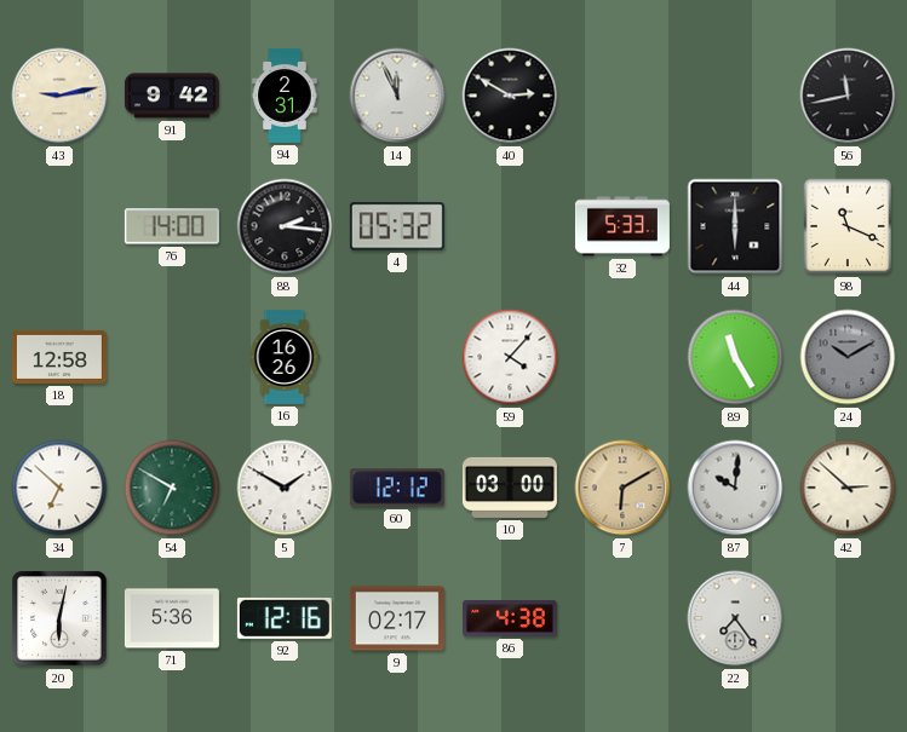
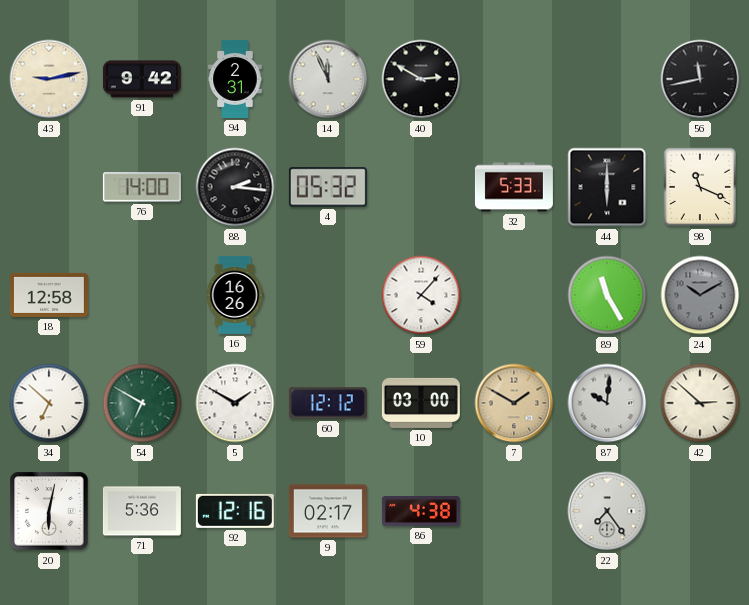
7: 6:10 -> 1:50 (514, 403)
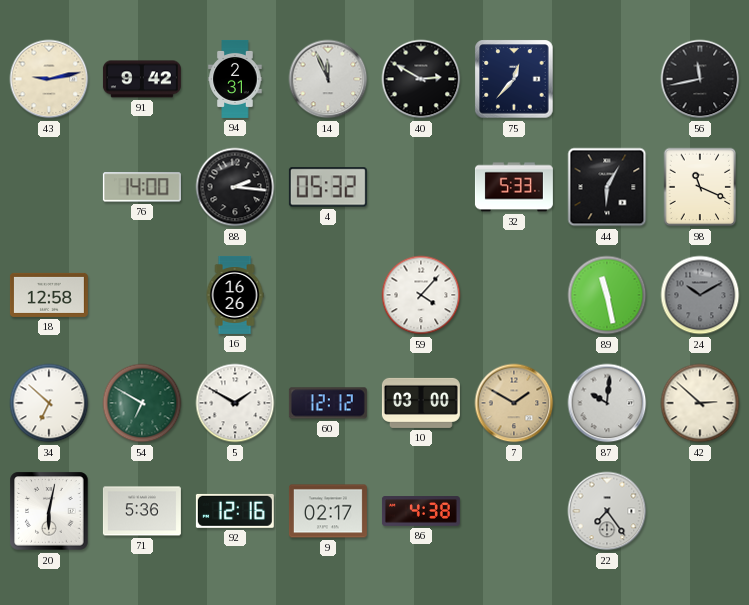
75: none -> 12:37 (514, 79)
44: 6:00 -> 6:05 (607, 187)
89: 11:25 -> 11:28 (607, 295)
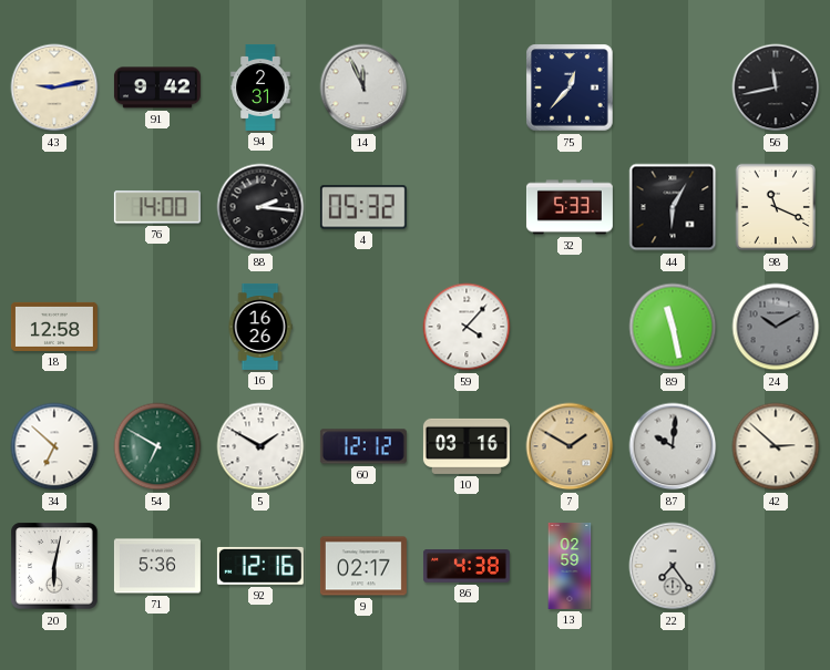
40: 2:50 -> none (421, 79)
10: 03:00 -> 03:16 (467, 446)
13: none -> 02:59 (570, 566)
